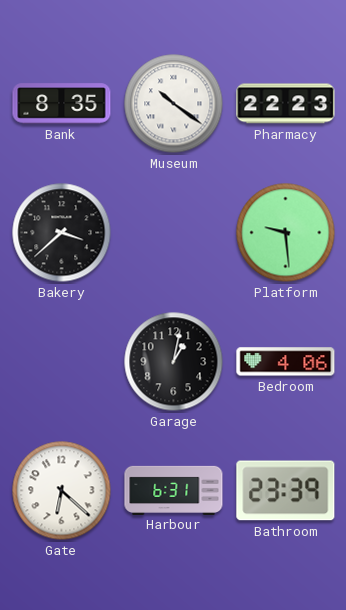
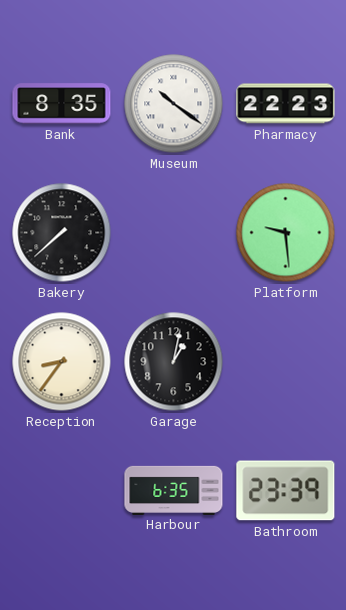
Bakery: 3:38 -> 7:38 (62, 233)
Reception: none -> 8:36 (62, 362)
Bedroom: 4:06 -> none (286, 362)
Gate: 6:22 -> none (62, 491)
Harbour: 6:31 -> 6:35 (174, 490)
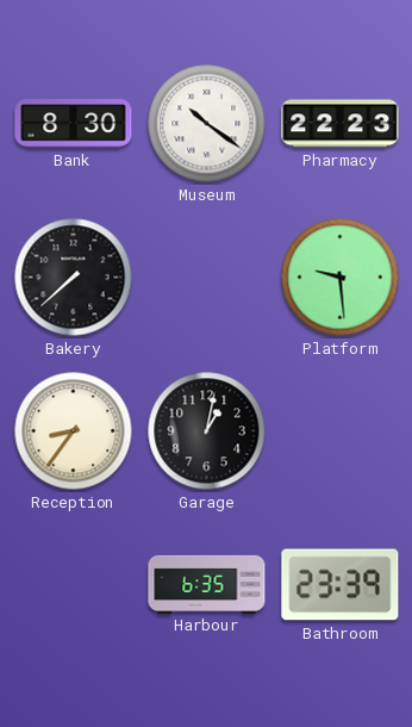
Bank: 8:35 -> 8:30 (74, 124)
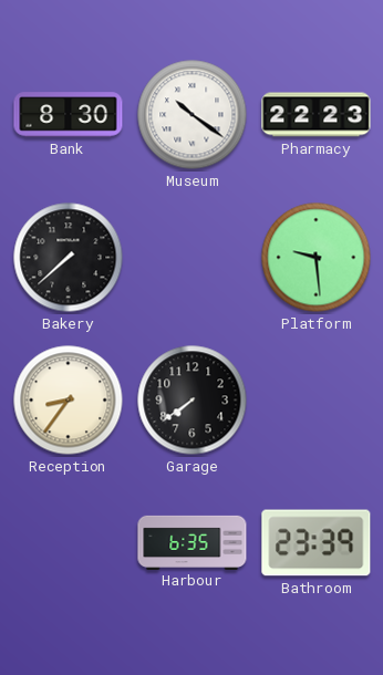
Garage: 1:02 -> 7:39 (193, 401)
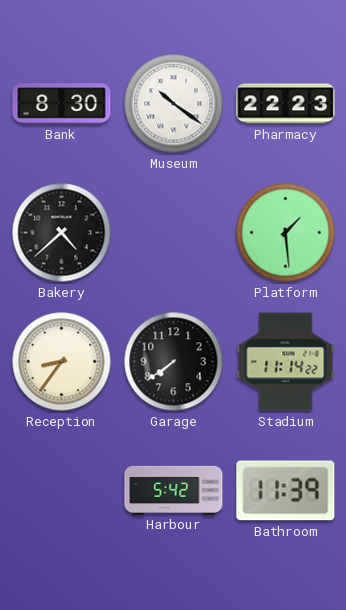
Bakery: 7:38 -> 4:38 (62, 233)
Platform: 9:29 -> 1:29 (286, 233)
Stadium: none -> 11:14 (286, 362)
Harbour: 6:35 -> 5:42 (174, 490)
Bathroom: 23:39 -> 11:39 (286, 491)
